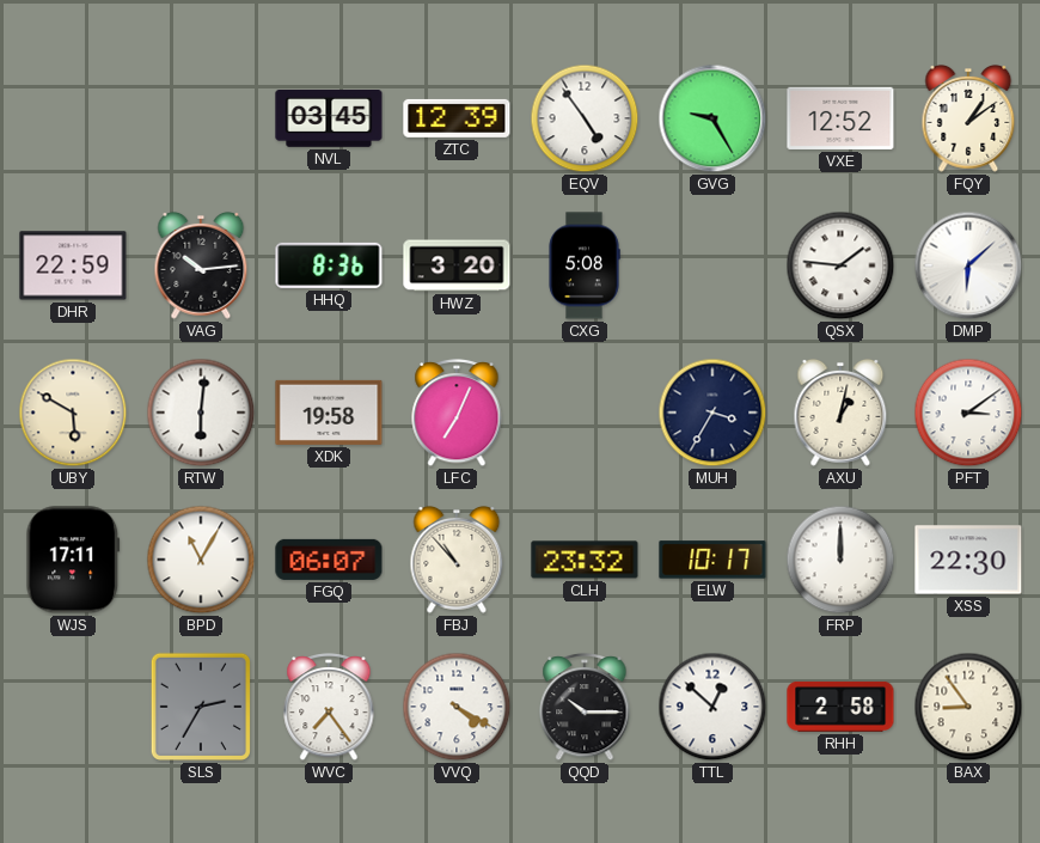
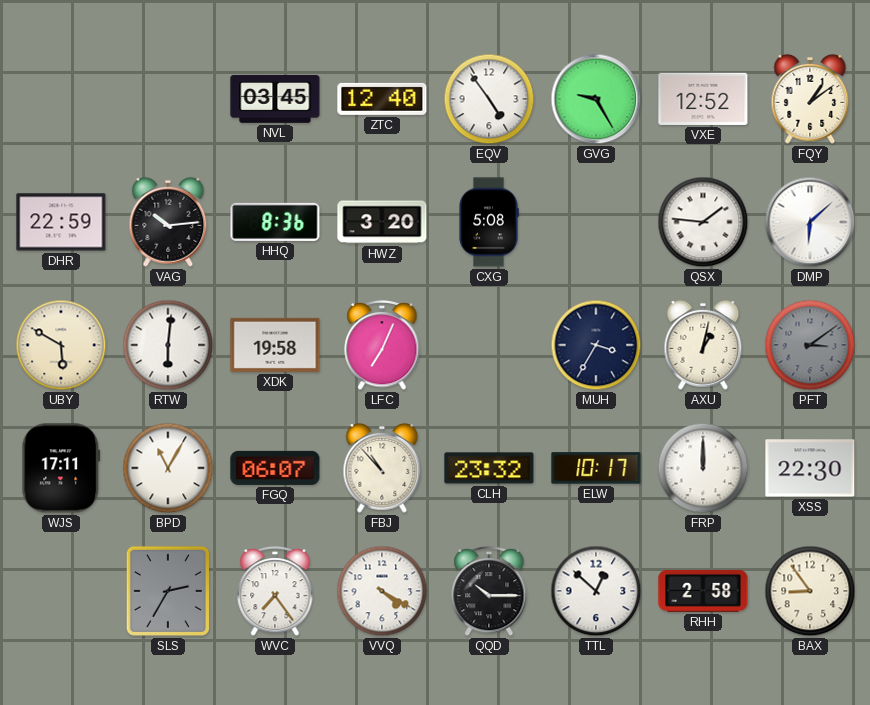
ZTC: 12:39 -> 12:40 (382, 99)
PFT dial: white -> grey (810, 345)
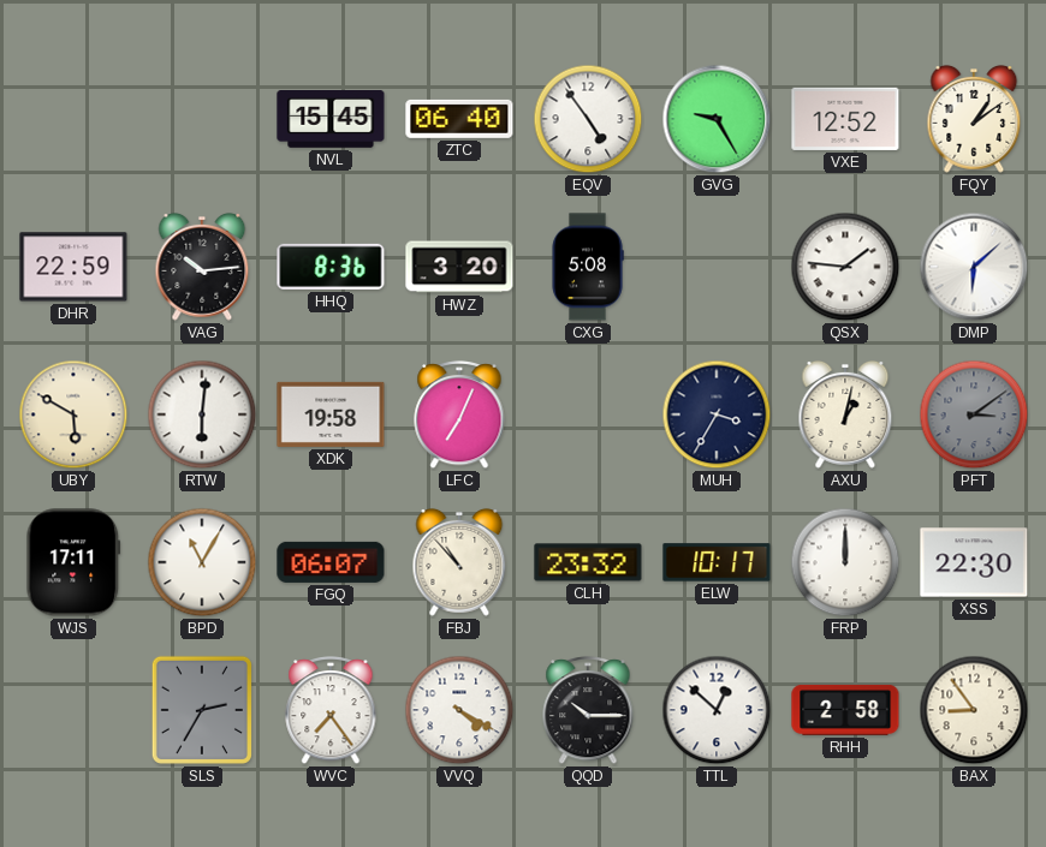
NVL: 03:45 -> 15:45 (331, 120)
ZTC: 12:40 -> 06:40 (459, 119)
